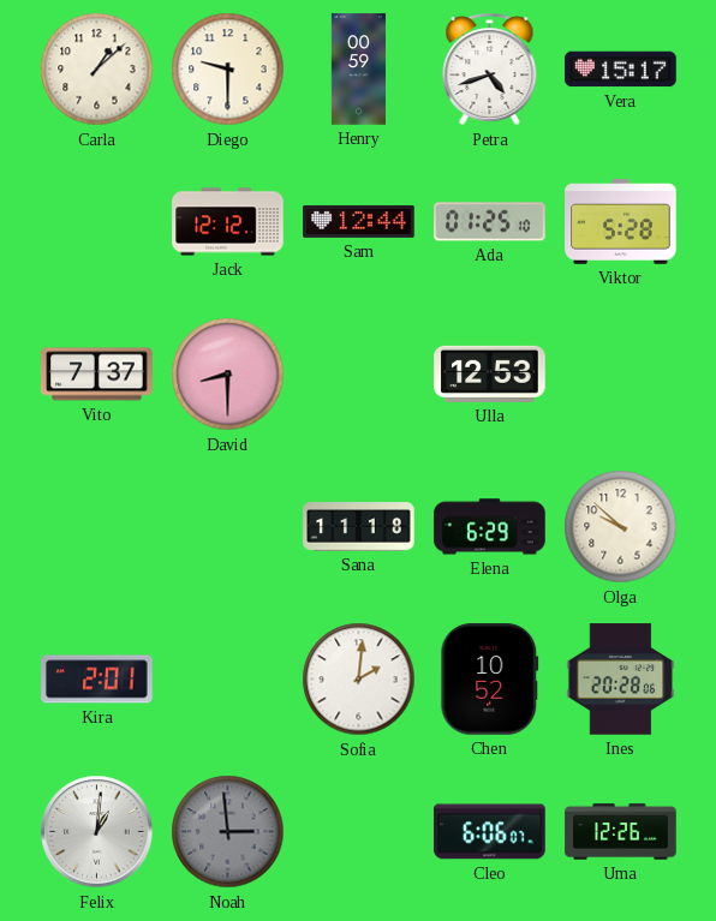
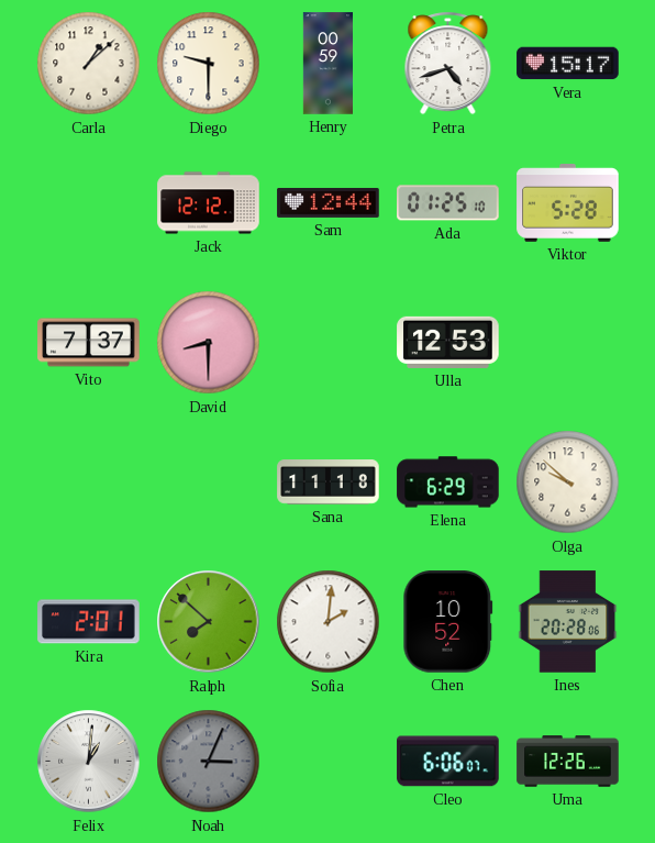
Ralph: none -> 7:52 (209, 622)
Noah: 2:59 -> 3:04 (209, 762)
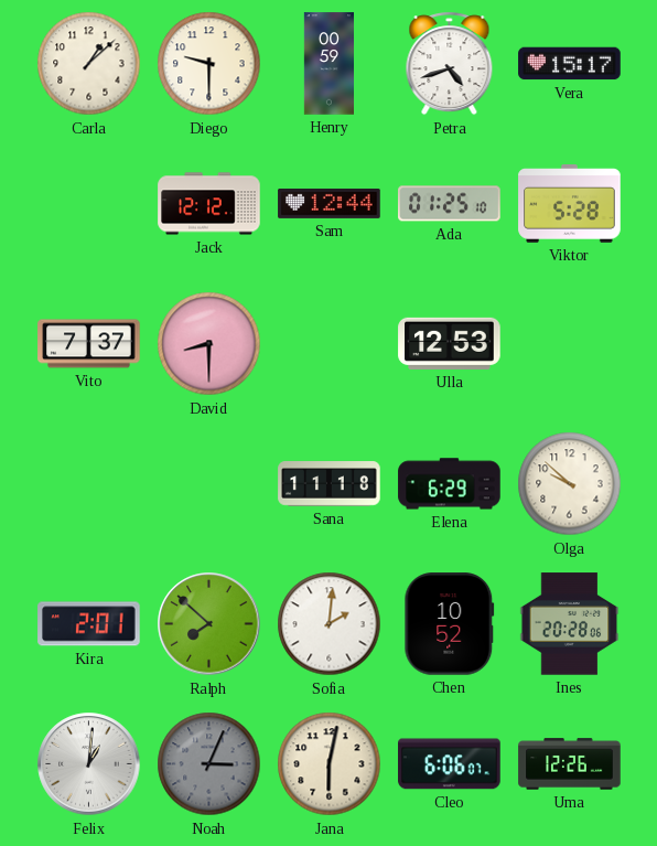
Jana: none -> 6:02 (330, 764)
